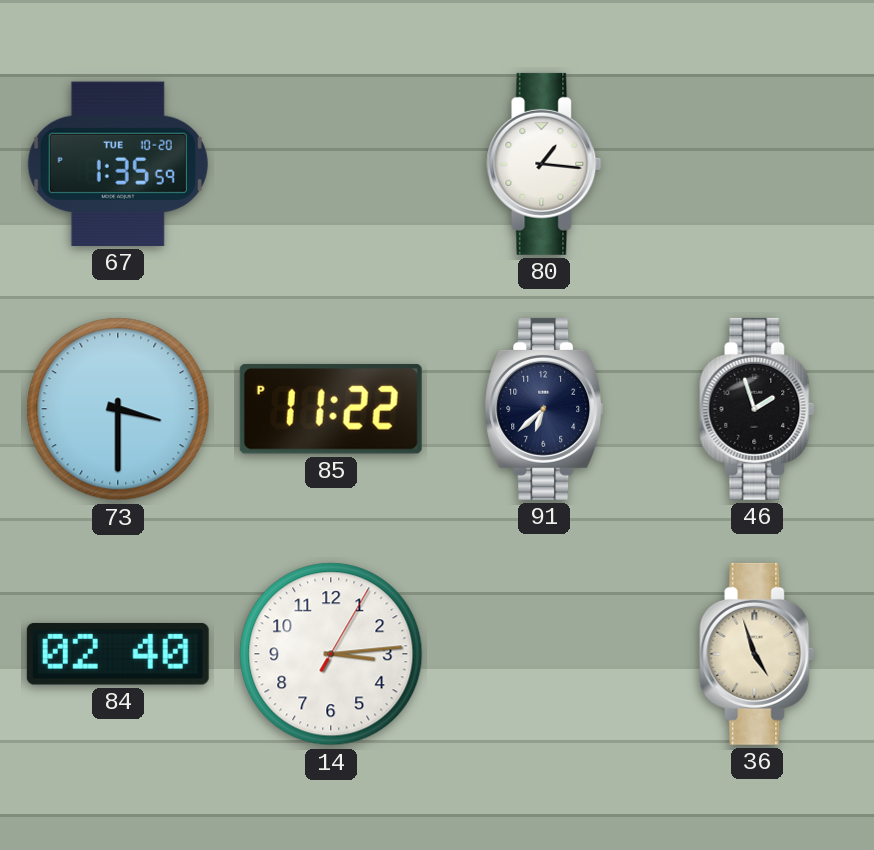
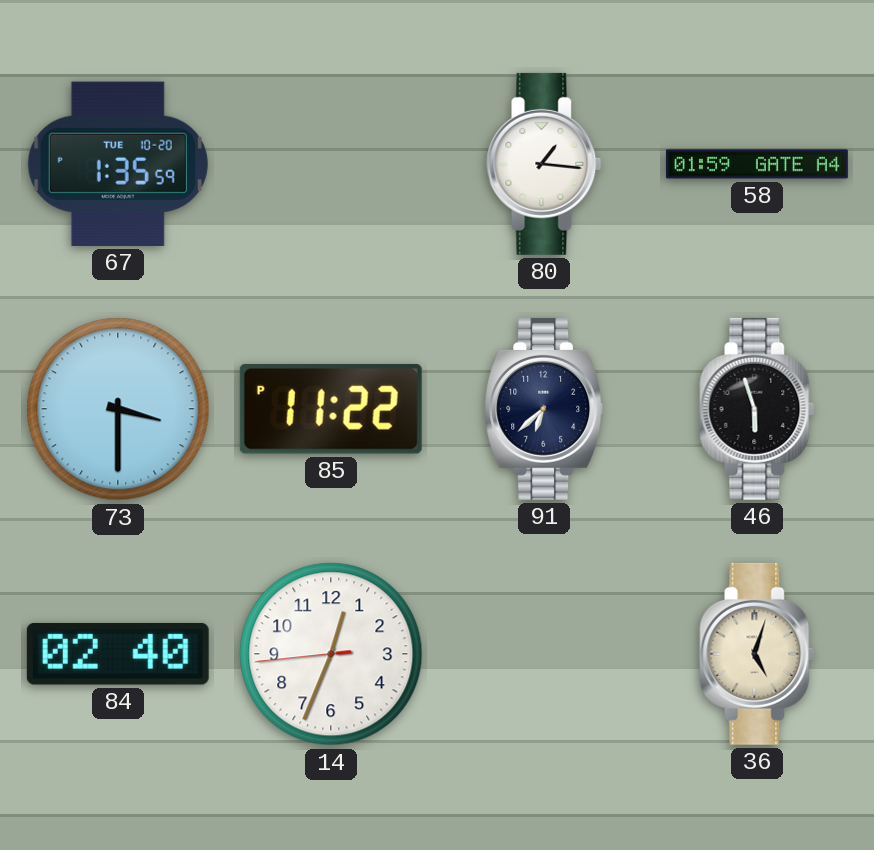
58: none -> 01:59 (757, 164)
46: 1:57 -> 5:57 (757, 409)
14: 3:14 -> 12:33 (331, 654)
36: 4:57 -> 5:03 (757, 654)
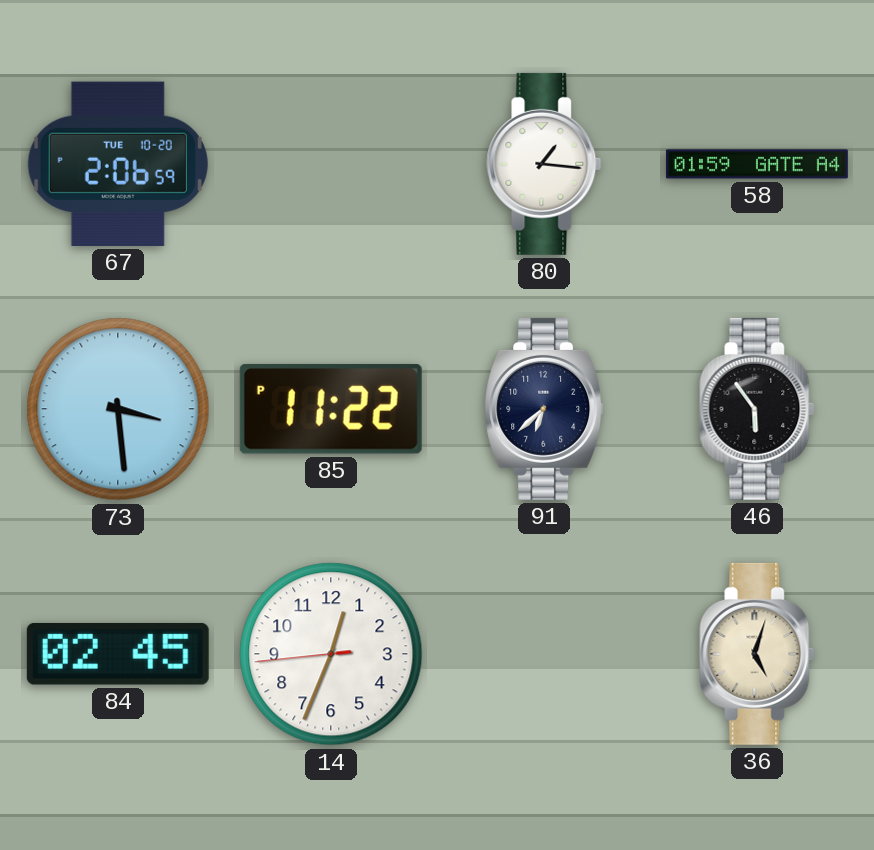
67: 1:35 -> 2:06 (118, 164)
73: 3:30 -> 3:29 (118, 409)
46: 5:57 -> 5:54 (757, 409)
84: 02:40 -> 02:45 (118, 654)
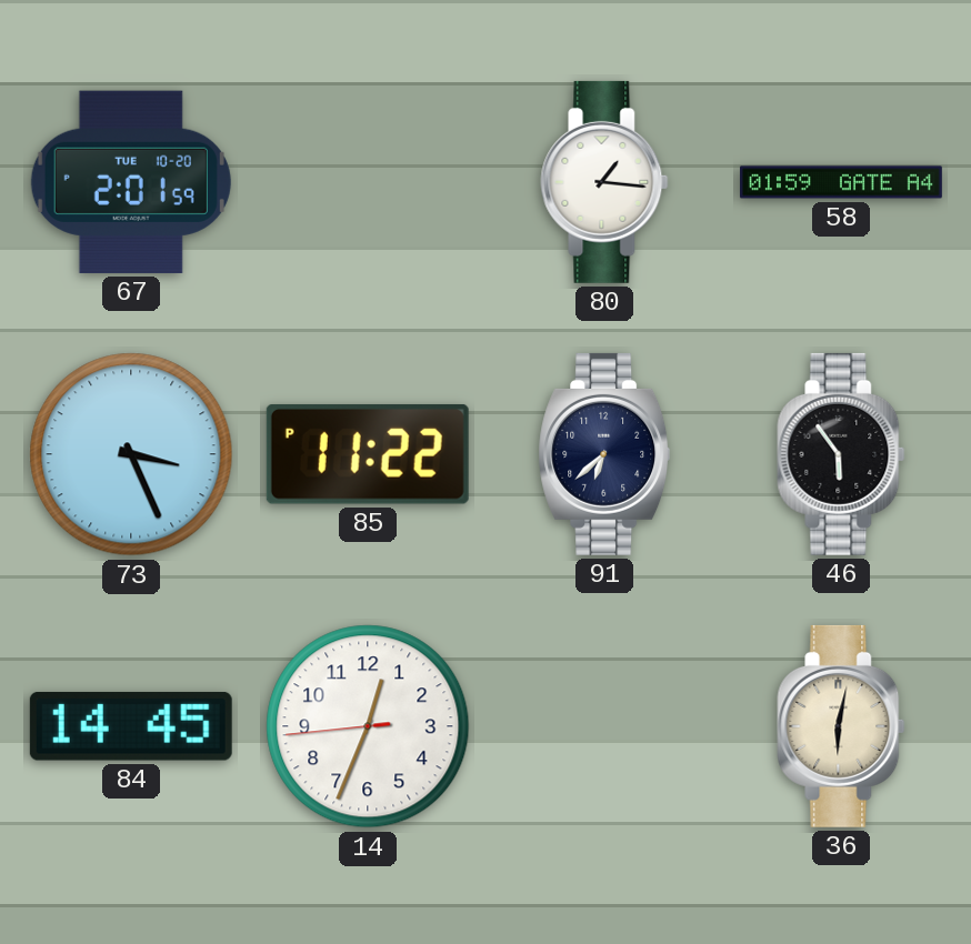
67: 2:06 -> 2:01 (131, 182)
73: 3:29 -> 3:26 (131, 454)
84: 02:45 -> 14:45 (131, 726)
36: 5:03 -> 6:02 (841, 726)
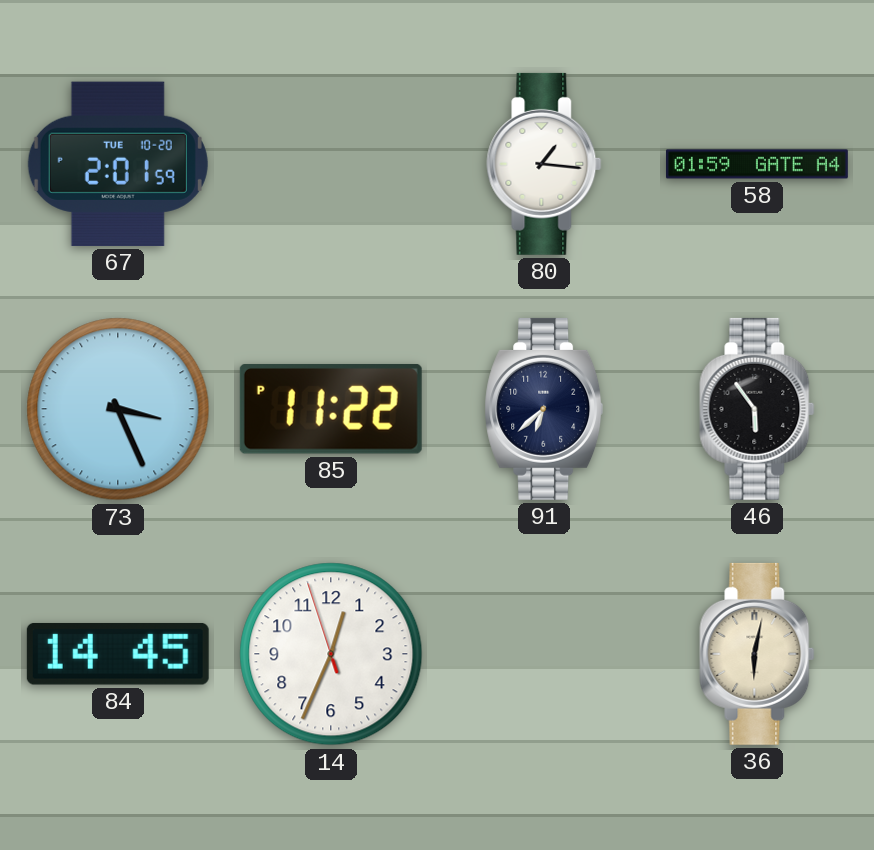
14: 12:33:44 -> 12:33:57 (331, 654)
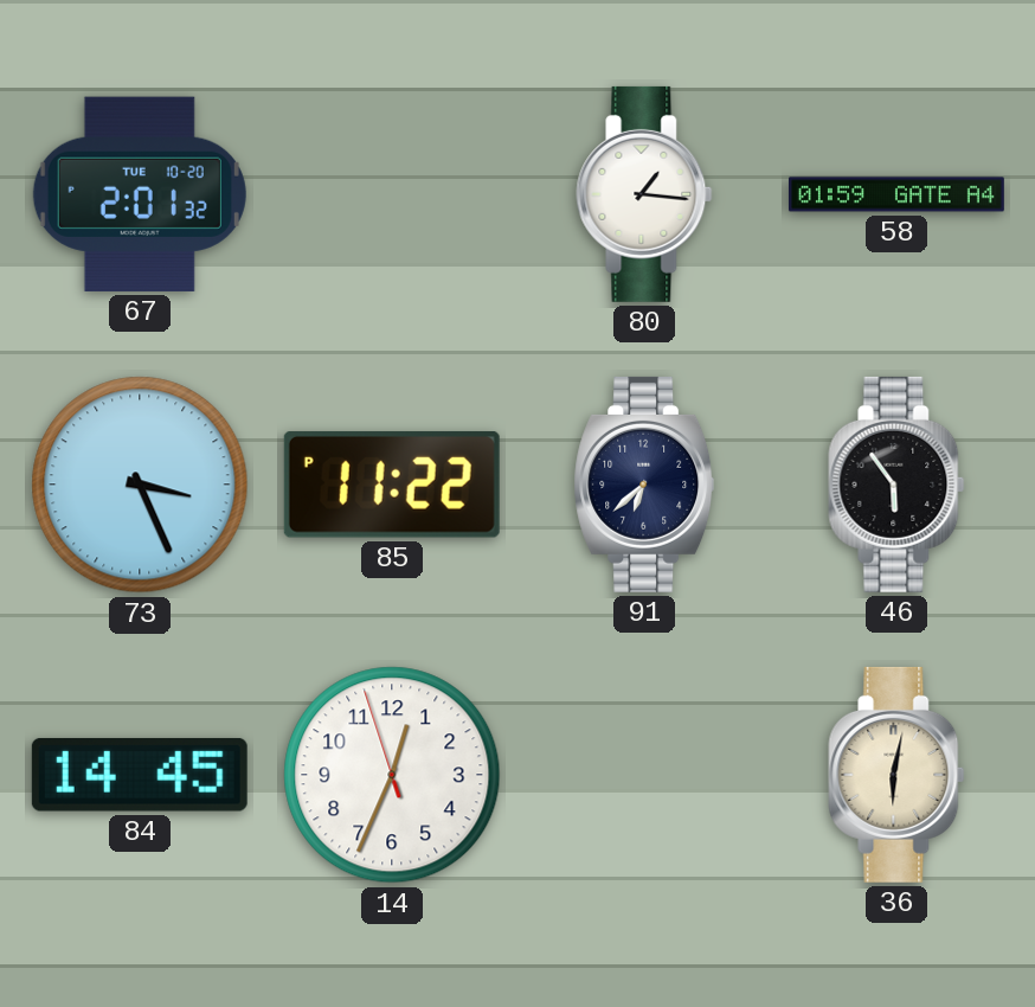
67: 2:01:59 -> 2:01:32 (140, 194)
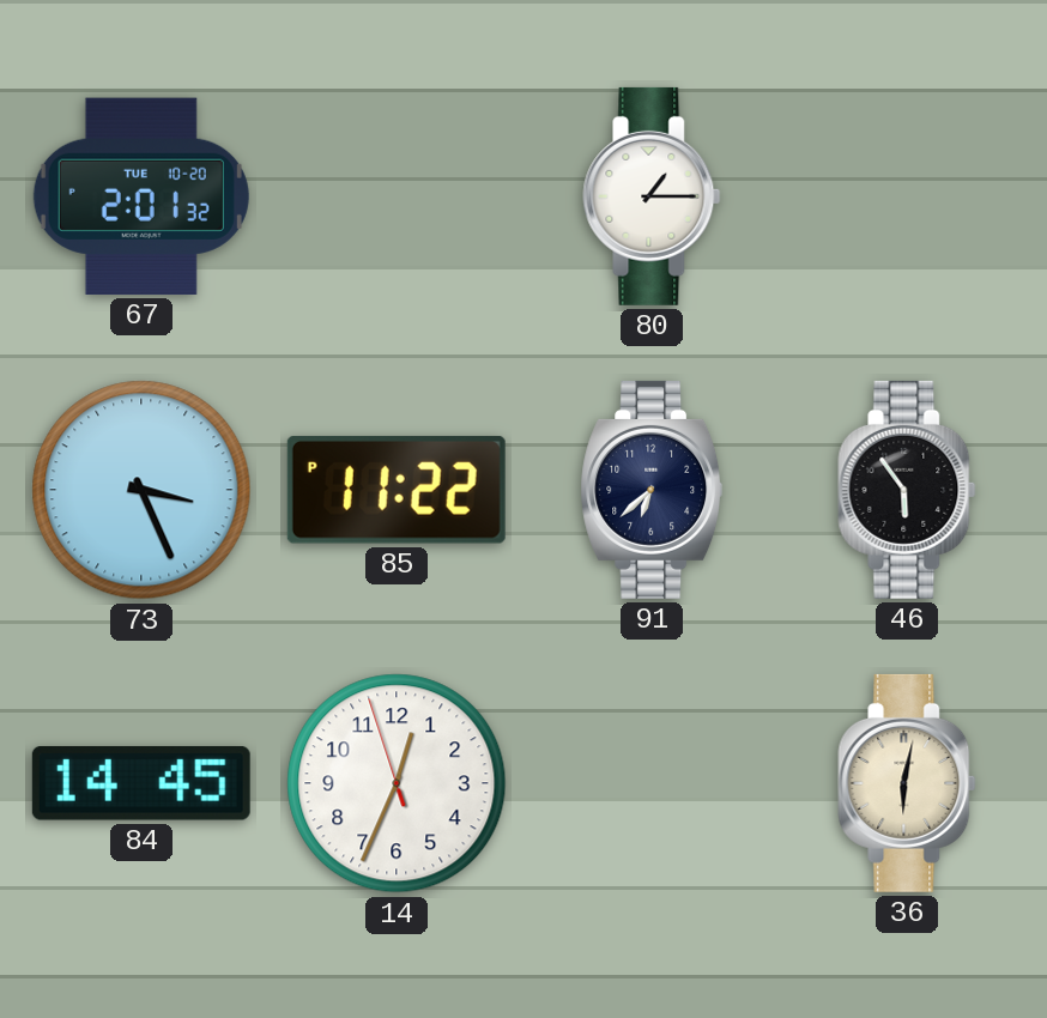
80: 1:16 -> 1:15 (652, 196)
58: 01:59 -> none (896, 194)
